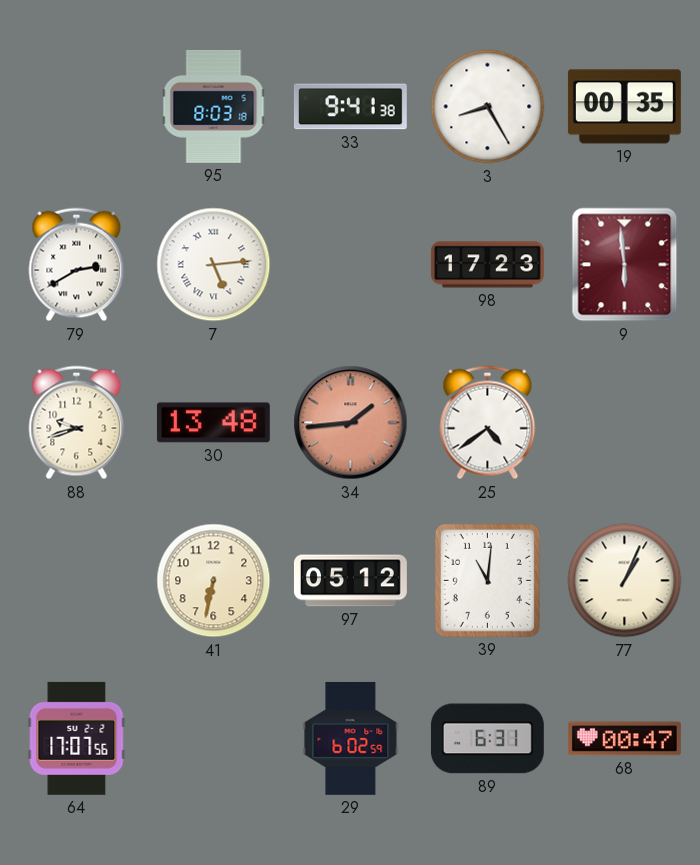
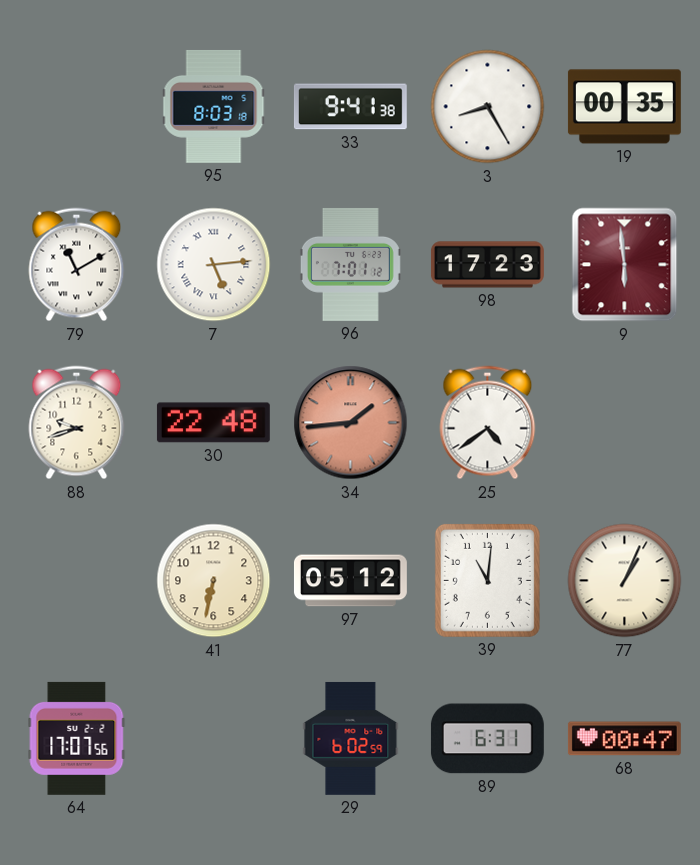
79: 2:40 -> 11:10 (77, 265)
96: none -> 7:01 (350, 264)
30: 13:48 -> 22:48 (213, 423)
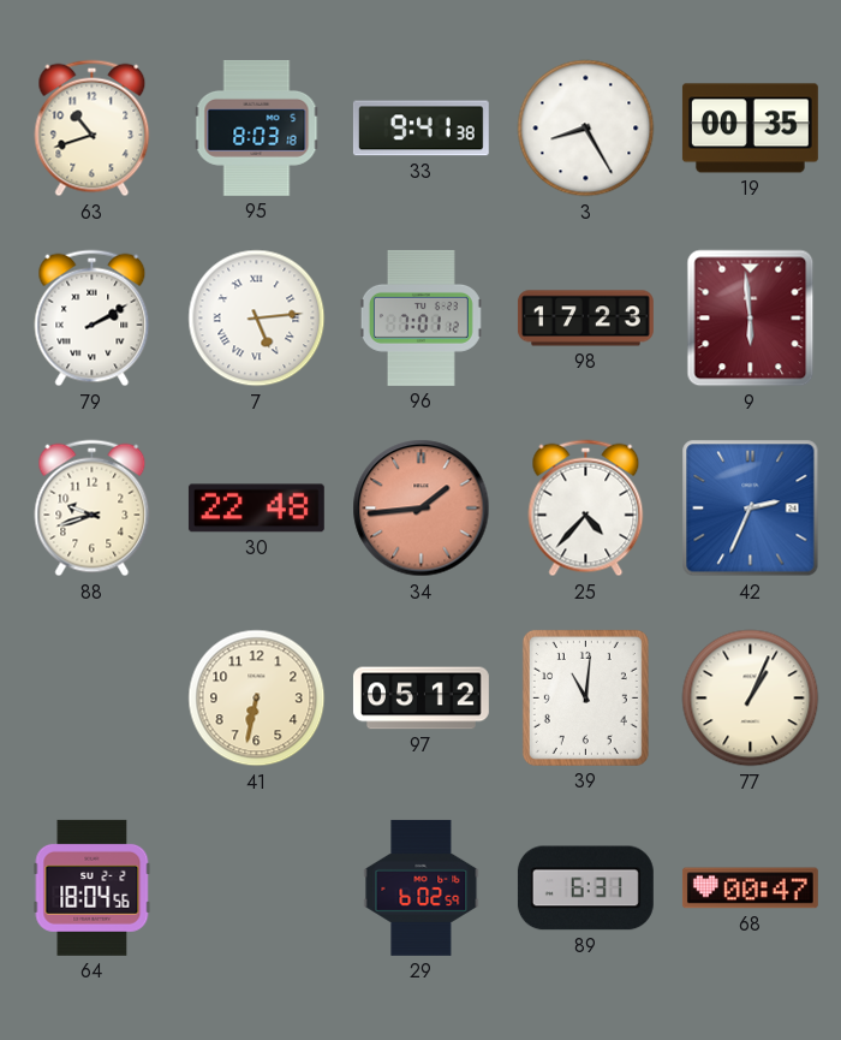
63: none -> 10:42 (93, 129)
79: 11:10 -> 2:10 (93, 319)
25: 4:39 -> 4:37 (586, 509)
42: none -> 2:34 (751, 509)
64: 17:07 -> 18:04 (93, 887)
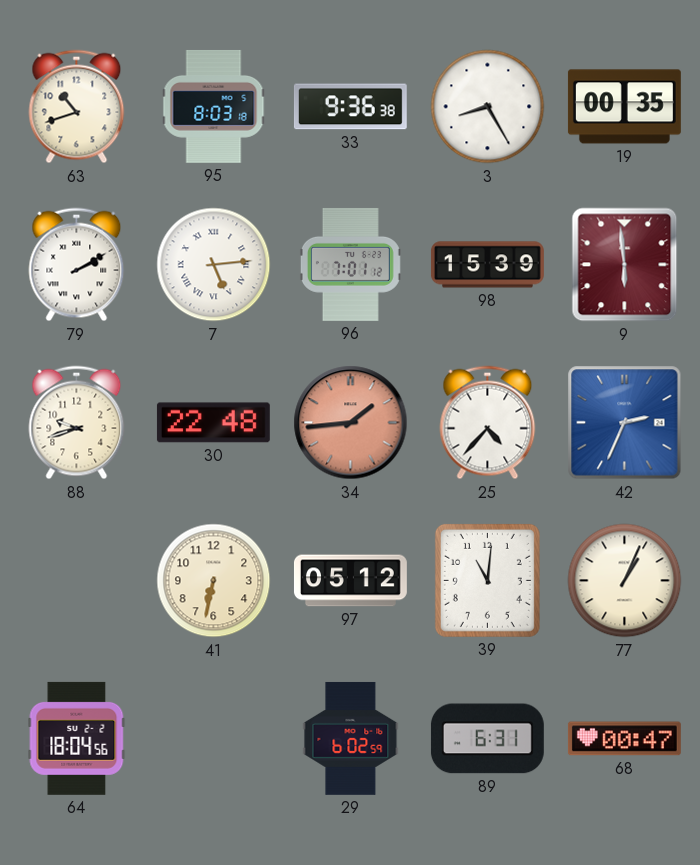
33: 9:41 -> 9:36 (350, 107)
98: 17:23 -> 15:39 (487, 265)
